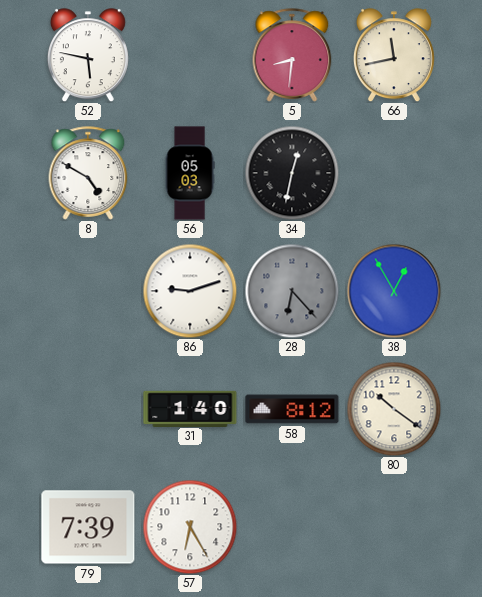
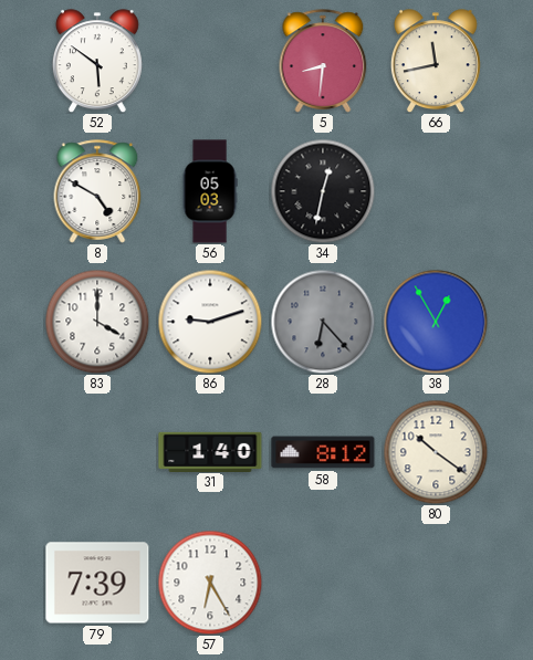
52: 5:47 -> 5:51 (97, 61)
83: none -> 4:00 (97, 322)
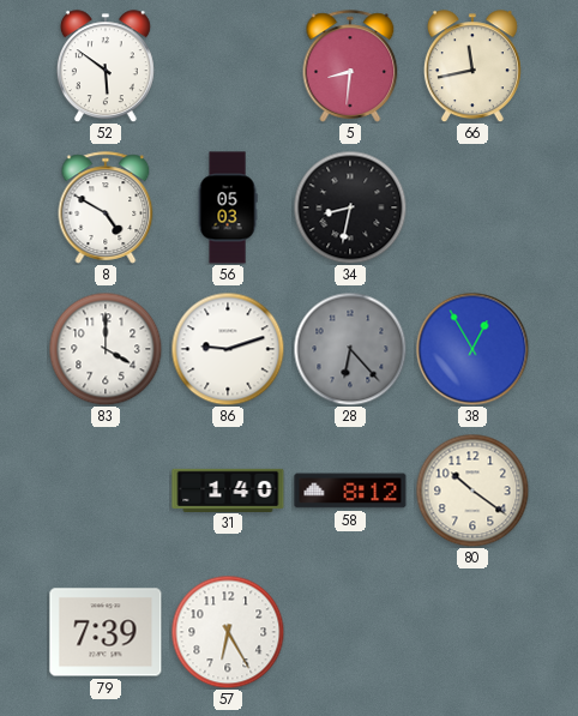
34: 12:32 -> 8:32 (350, 207)
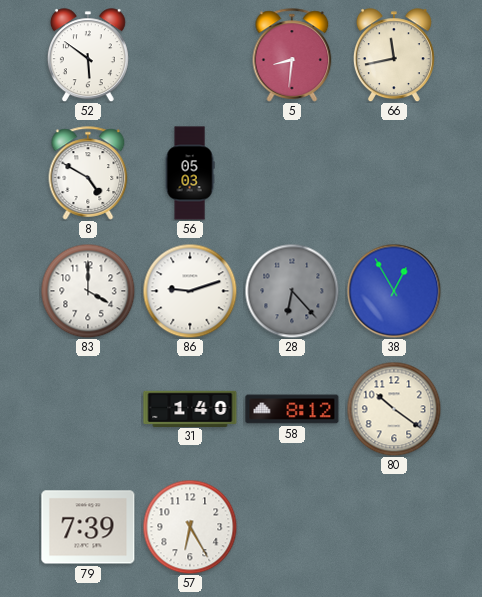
34: 8:32 -> none (350, 207)
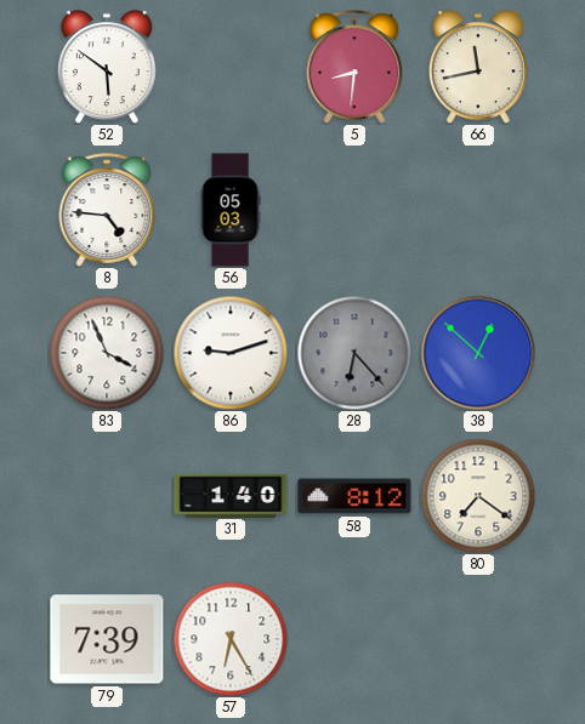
8: 4:50 -> 4:46 (107, 210)
83: 4:00 -> 3:56 (107, 353)
38: 12:55 -> 12:52 (478, 353)
80: 10:21 -> 7:21 (478, 496)
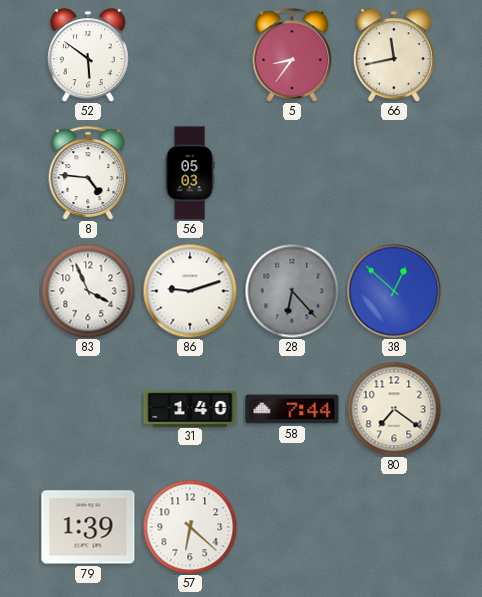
5: 8:31 -> 8:36 (292, 55)
58: 8:12 -> 7:44 (292, 409)
79: 7:39 -> 1:39 (88, 527)
57: 6:25 -> 6:22 (190, 527)
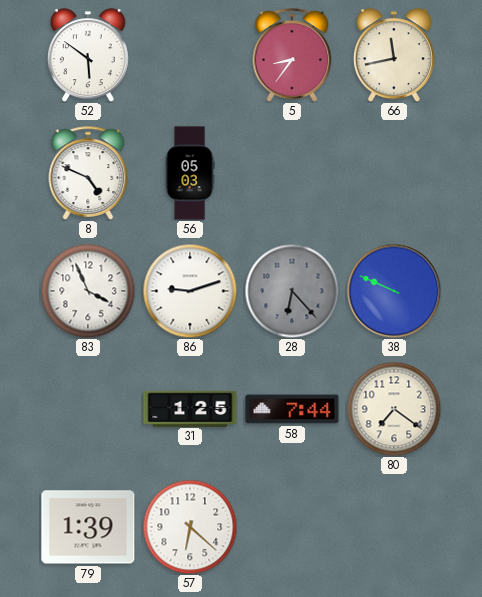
8: 4:46 -> 4:49 (88, 173)
38: 12:52 -> 9:49 (394, 291)
31: 1:40 -> 1:25 (190, 408)
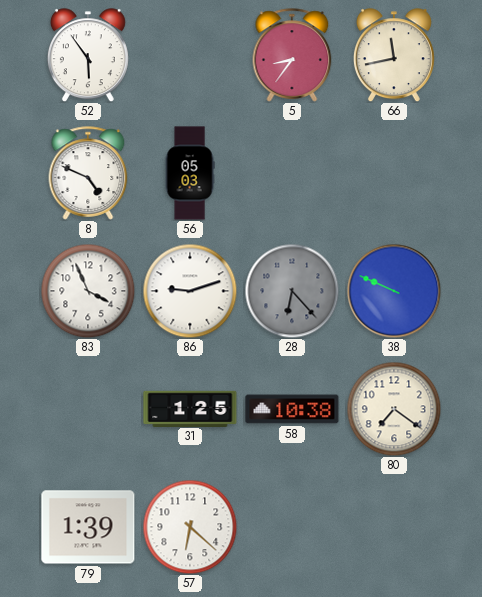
52: 5:51 -> 5:54 (88, 55)
58: 7:44 -> 10:38 (292, 409)
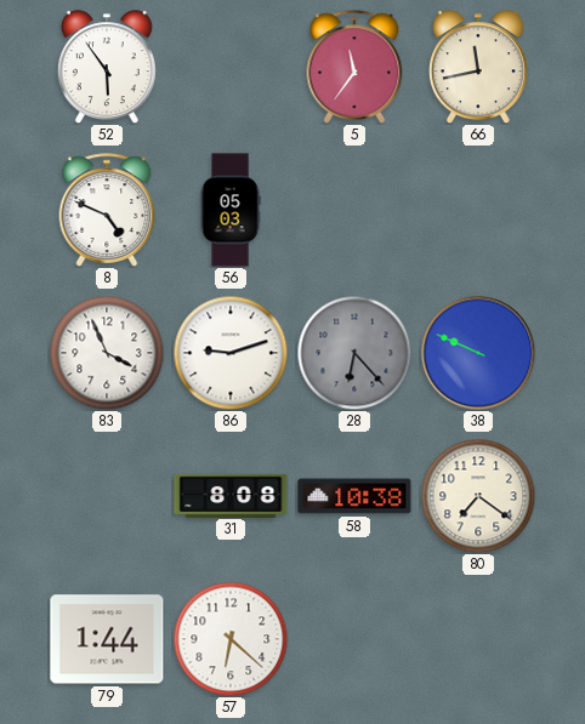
5: 8:36 -> 11:36 (354, 67)
31: 1:25 -> 8:08 (231, 495)
79: 1:39 -> 1:44 (107, 639)
